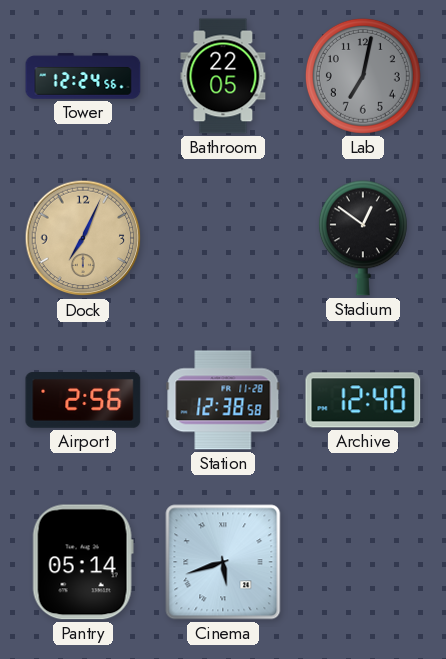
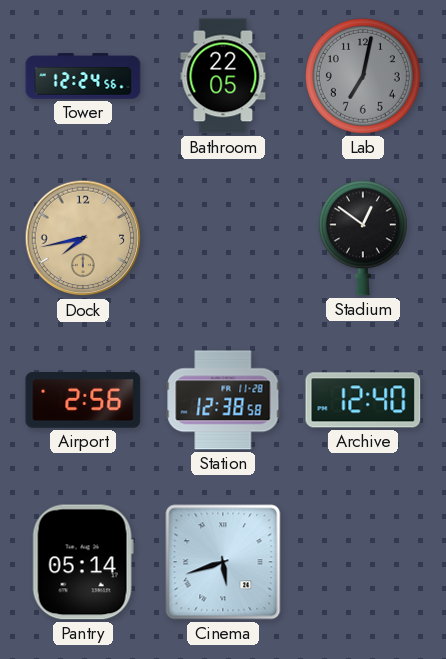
Dock: 7:04 -> 7:43 (83, 238)
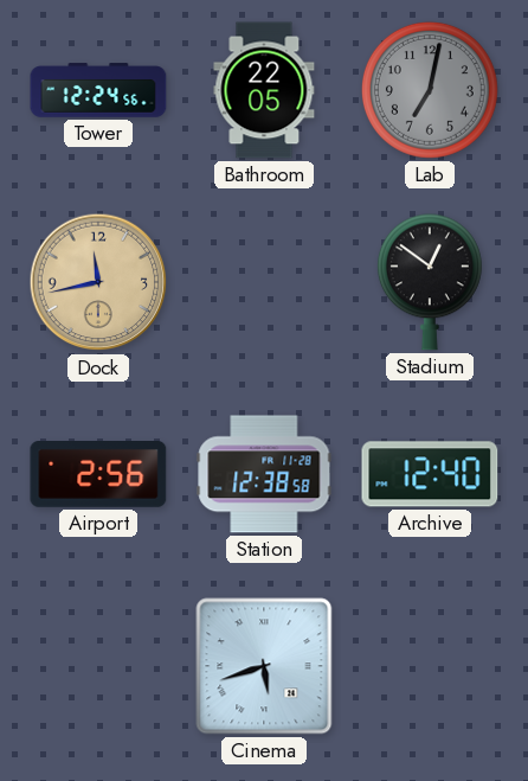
Dock: 7:43 -> 11:43 (98, 282)
Pantry: 05:14 -> none (83, 562)
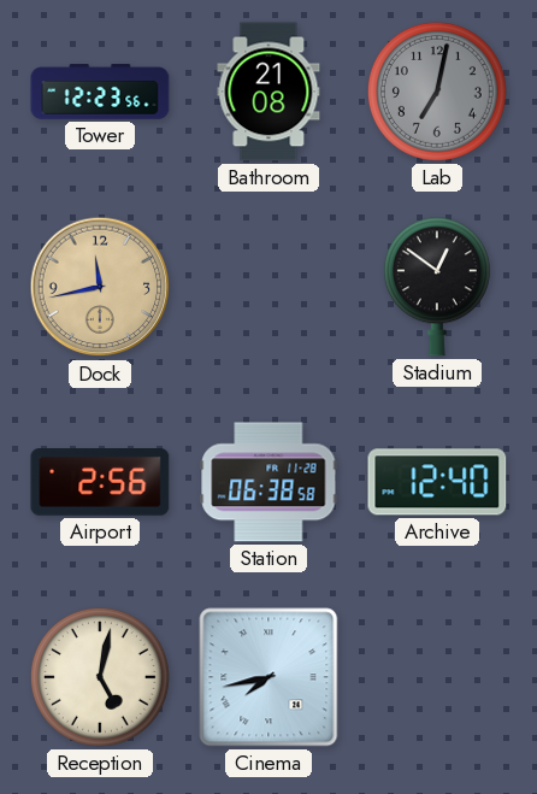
Tower: 12:24 -> 12:23 (100, 92)
Bathroom: 22:05 -> 21:08 (268, 92)
Station: 12:38 -> 06:38 (268, 482)
Reception: none -> 5:02 (100, 677)
Cinema: 5:42 -> 7:43 (268, 677)
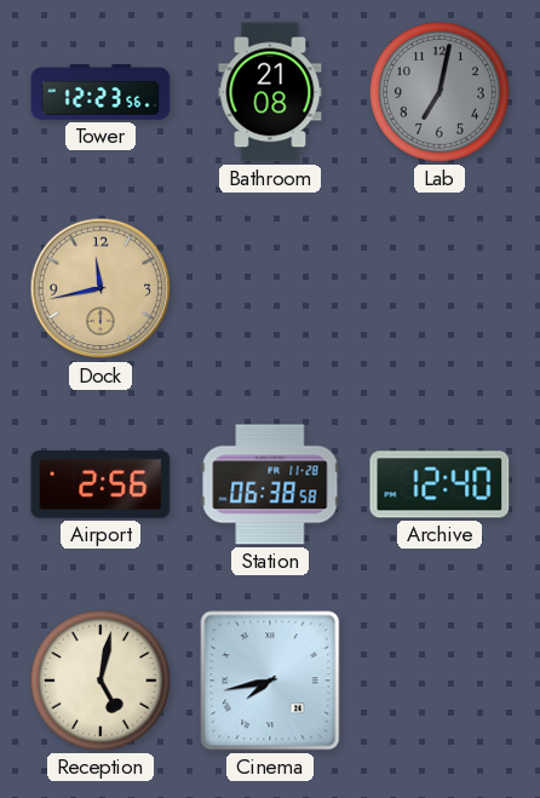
Stadium: 12:51 -> none (437, 287)
